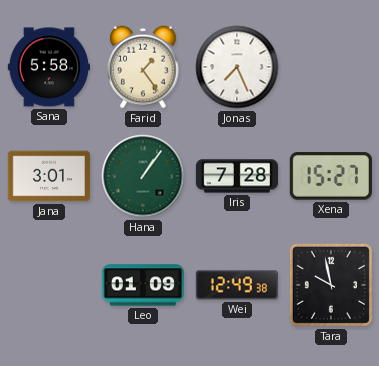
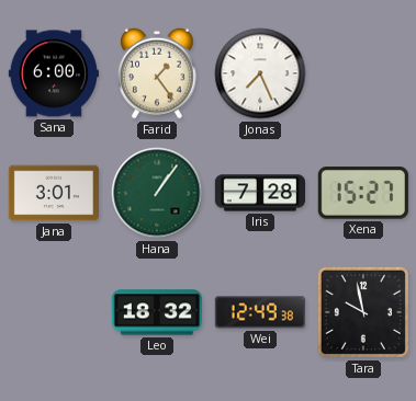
Sana: 5:58 -> 6:00 (54, 73)
Leo: 01:09 -> 18:32 (157, 312)
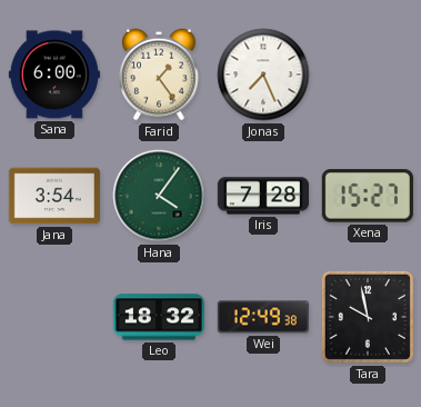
Jana: 3:01 -> 3:54 (53, 196)
Hana: 1:06 -> 4:06 (159, 196)
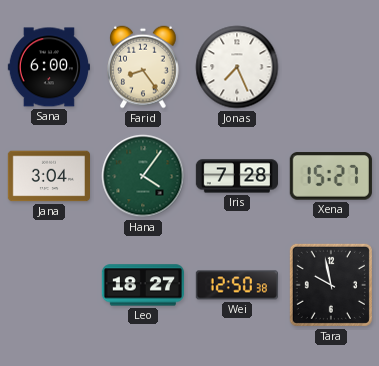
Farid: 1:24 -> 8:24 (143, 67)
Jana: 3:54 -> 3:04 (48, 176)
Leo: 18:32 -> 18:27 (143, 285)
Wei: 12:49 -> 12:50 (237, 285)
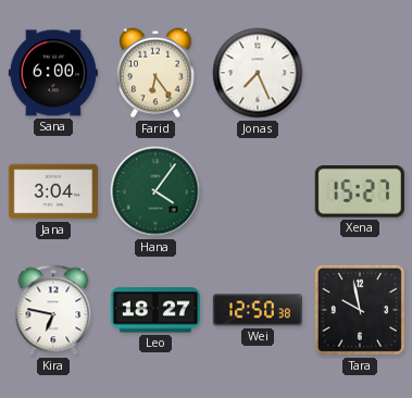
Farid: 8:24 -> 6:24 (155, 73)
Iris: 7:28 -> none (236, 176)
Kira: none -> 6:47 (53, 310)
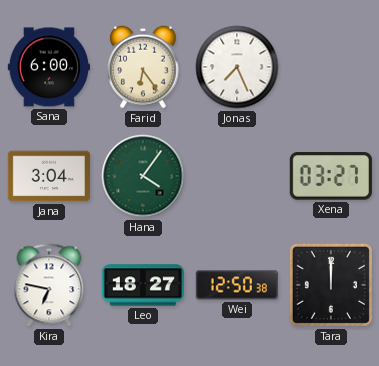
Xena: 15:27 -> 03:27 (331, 176)
Tara: 9:58 -> 12:00 (331, 285)
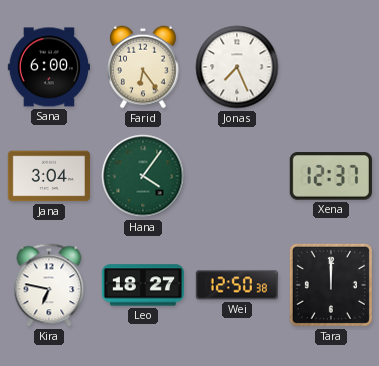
Xena: 03:27 -> 12:37 (331, 176)
